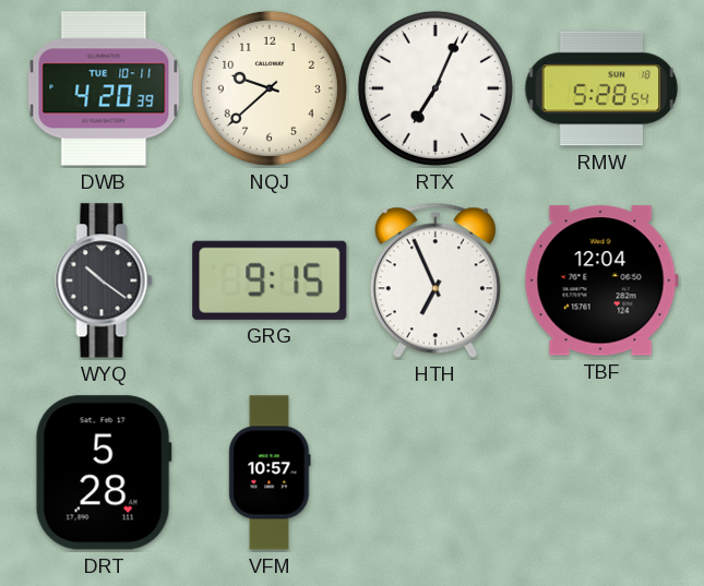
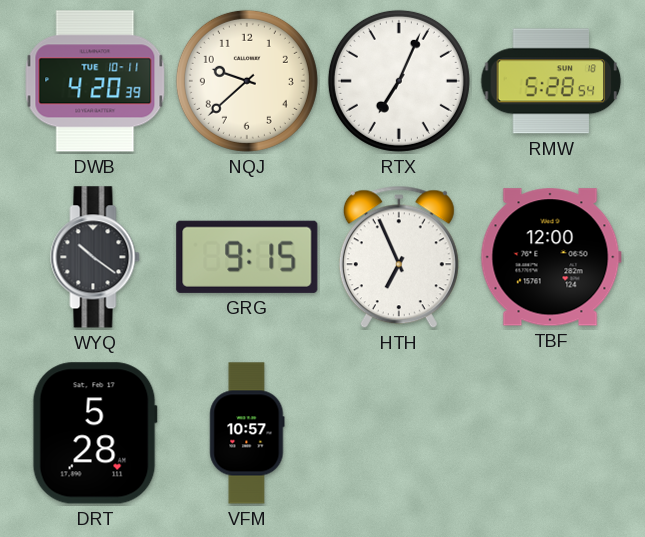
TBF: 12:04 -> 12:00 (551, 257)
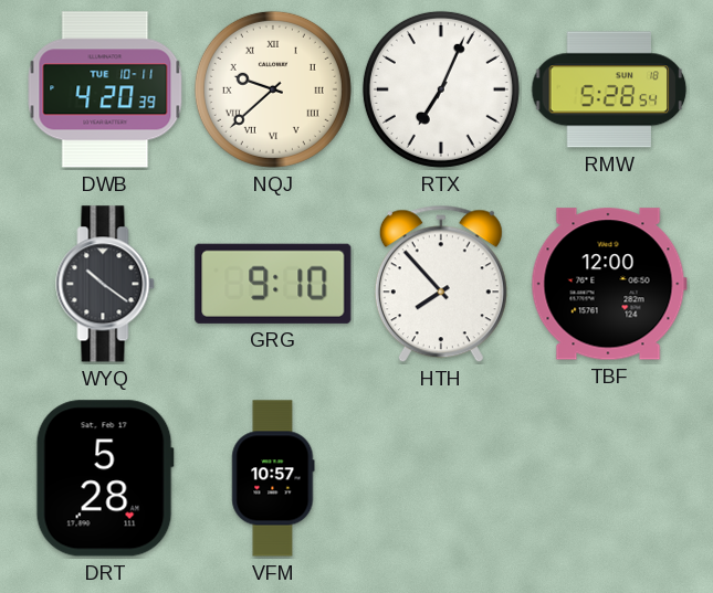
NQJ numerals: Arabic -> Roman (273, 89)
GRG: 9:15 -> 9:10 (273, 284)
HTH: 6:56 -> 7:53 (441, 284)
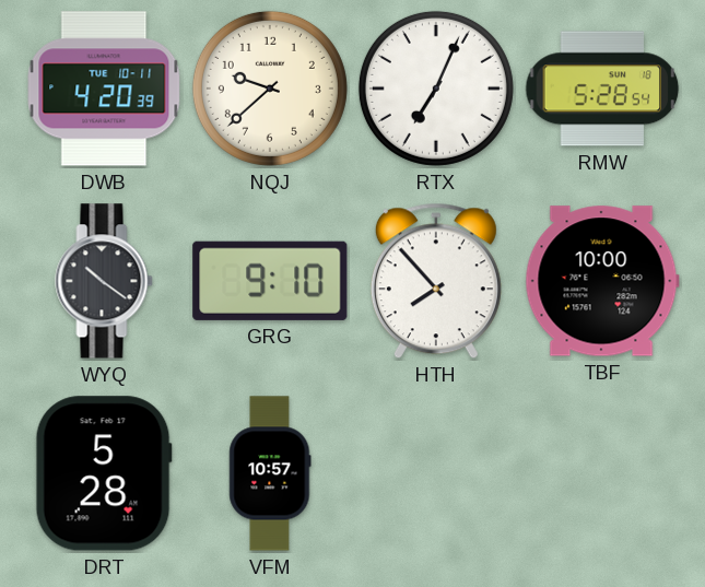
NQJ numerals: Roman -> Arabic (270, 89)
TBF: 12:00 -> 10:00 (602, 281)
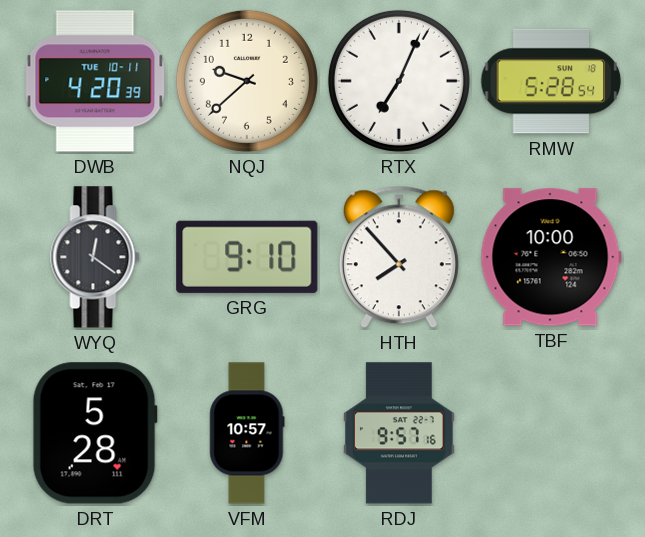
WYQ: 10:21 -> 12:21 (95, 257)
RDJ: none -> 9:57 (399, 433)
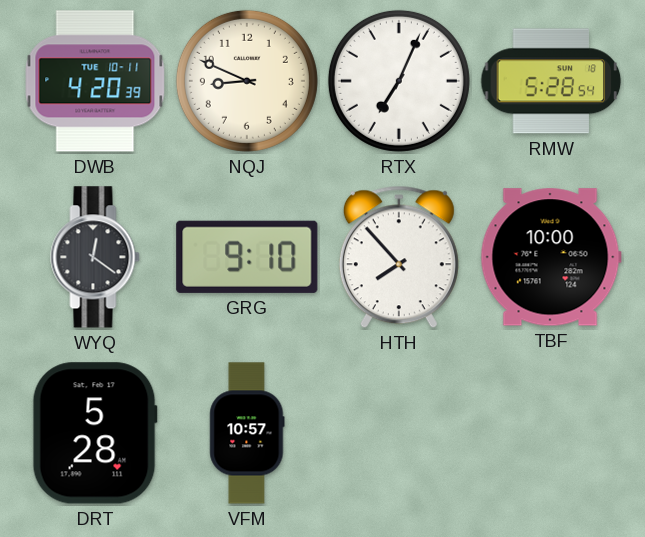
NQJ: 9:38 -> 8:49 (247, 81)
RDJ: 9:57 -> none (399, 433)
